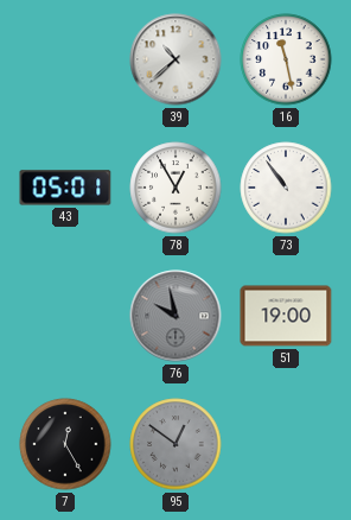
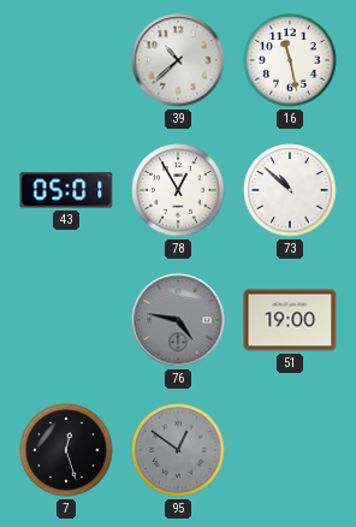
73: 10:54 -> 10:52 (290, 190)
76: 9:58 -> 4:47 (178, 320)
7: 12:25 -> 12:27 (66, 450)
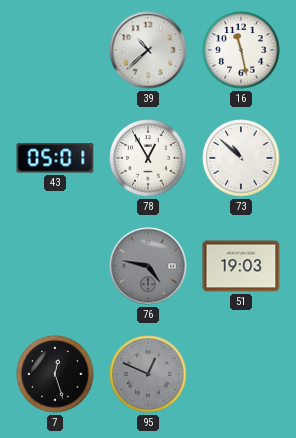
51: 19:00 -> 19:03 (241, 266)
95: 12:51 -> 12:49 (148, 374)
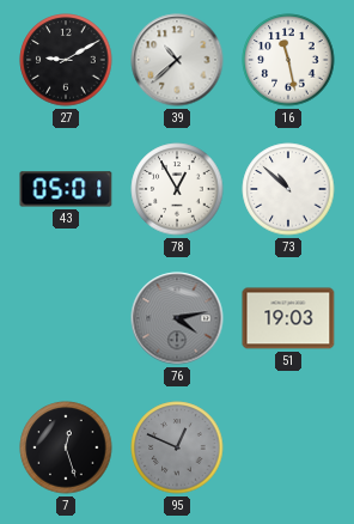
27: none -> 9:10 (66, 60)
76: 4:47 -> 4:13 (177, 318)
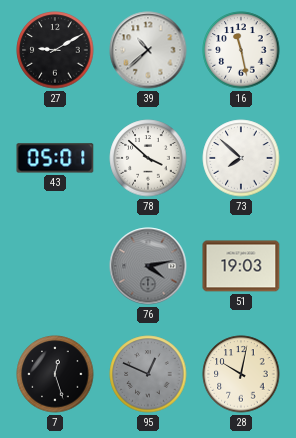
78: 12:55 -> 3:52 (148, 158)
73: 10:52 -> 7:52 (241, 158)
28: none -> 10:02 (241, 374)
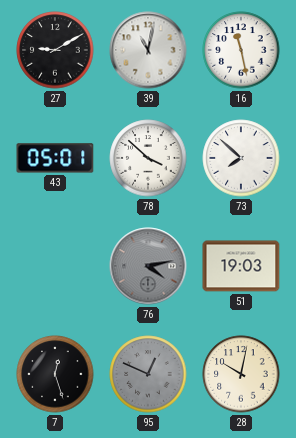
39: 10:38 -> 11:02 (148, 50)
